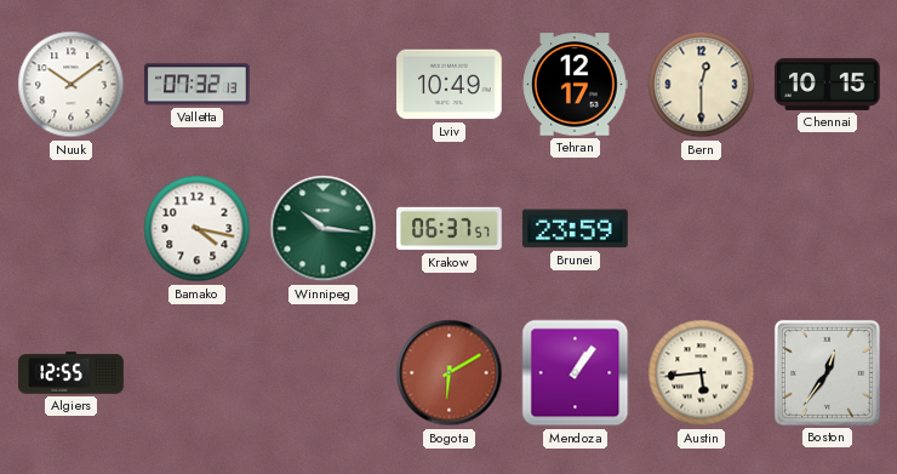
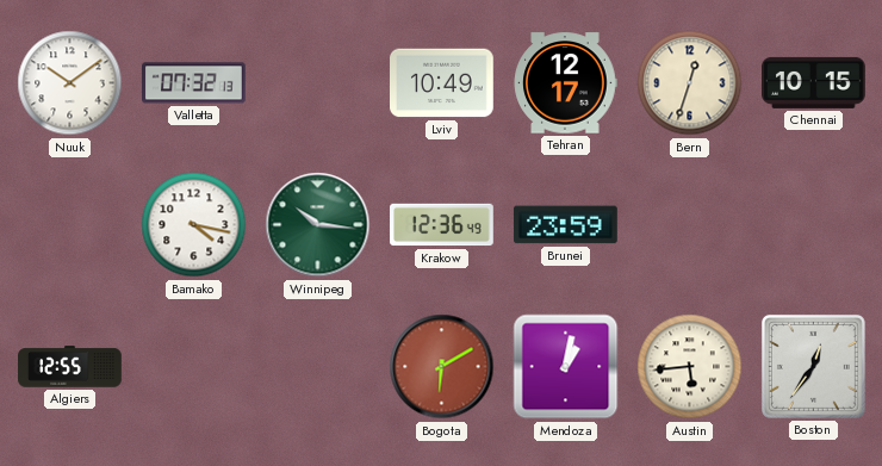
Bern: 12:30 -> 12:33 (690, 83)
Krakow: 06:37 -> 12:36 (442, 225)
Mendoza: 1:06 -> 1:02 (566, 367)
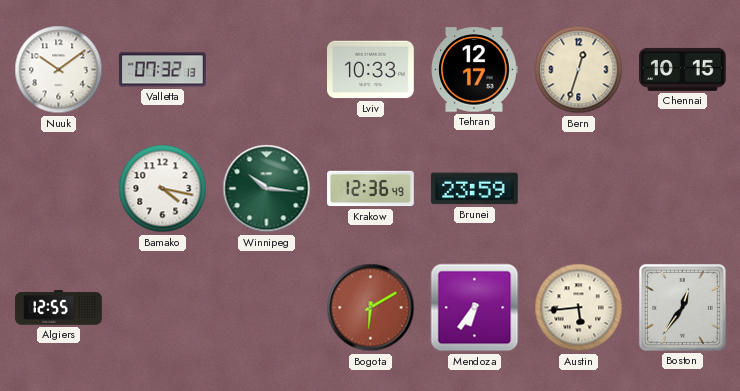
Lviv: 10:49 -> 10:33 (371, 70)
Mendoza: 1:02 -> 6:36 (475, 308)
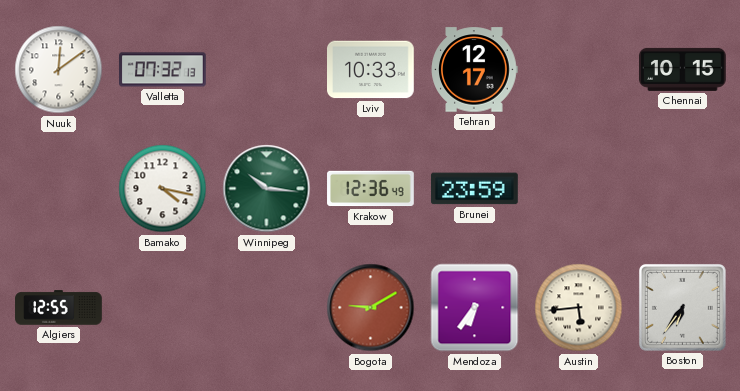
Nuuk: 10:09 -> 12:09 (59, 70)
Bern: 12:33 -> none (579, 70)
Bogota: 6:10 -> 9:10 (371, 308)
Boston: 12:36 -> 6:36 (682, 307)
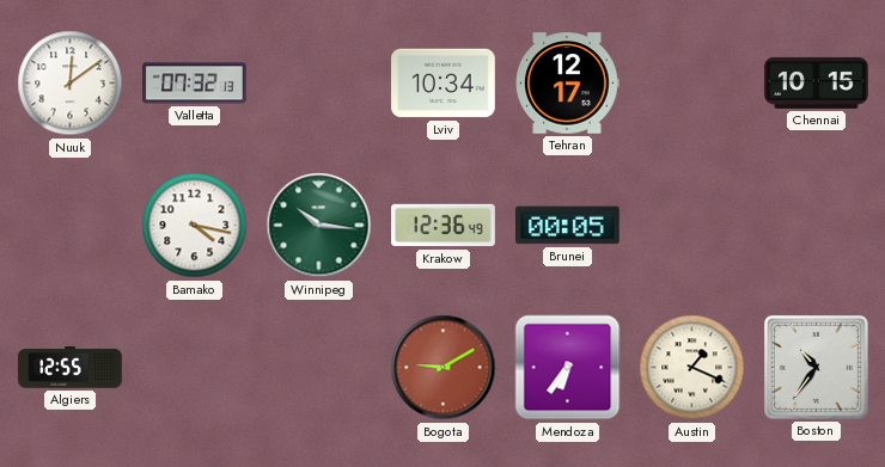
Lviv: 10:33 -> 10:34 (444, 84)
Brunei: 23:59 -> 00:05 (568, 226)
Austin: 5:44 -> 1:19 (692, 368)
Boston: 6:36 -> 10:36 (816, 367)
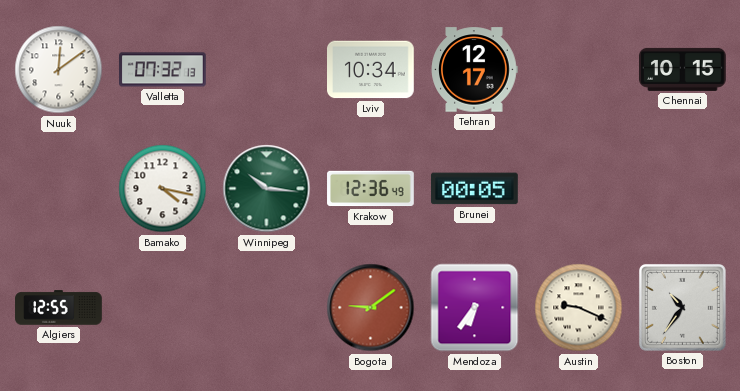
Bogota: 9:10 -> 9:09 (371, 308)
Austin: 1:19 -> 9:19 (579, 308)
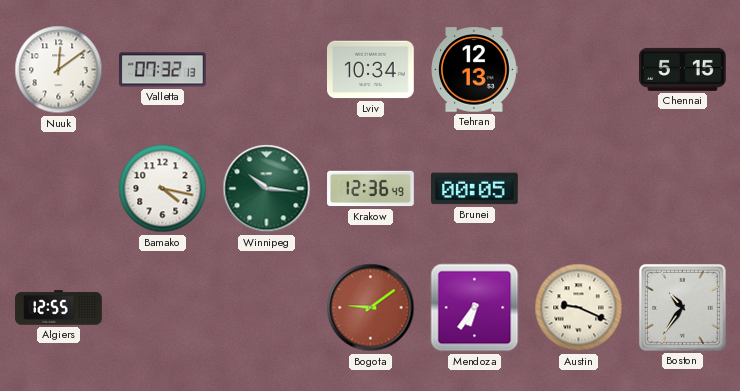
Tehran: 12:17 -> 12:13 (474, 70)
Chennai: 10:15 -> 5:15 (683, 69)
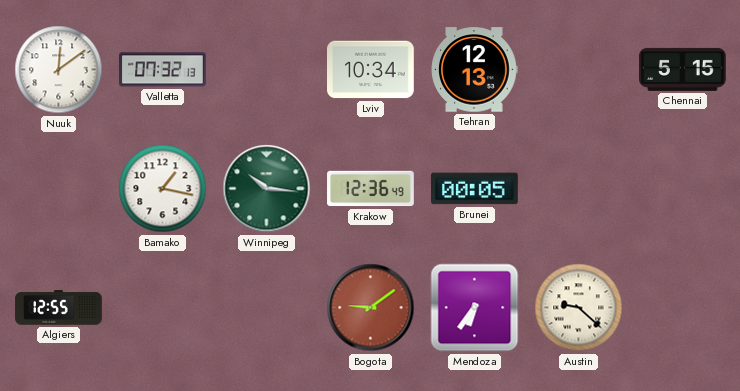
Bamako: 4:17 -> 1:17 (163, 189)
Austin: 9:19 -> 9:22 (579, 308)
Boston: 10:36 -> none (682, 307)
